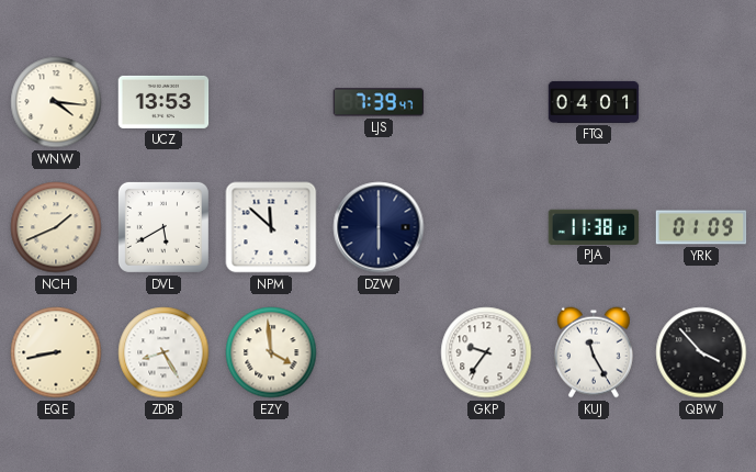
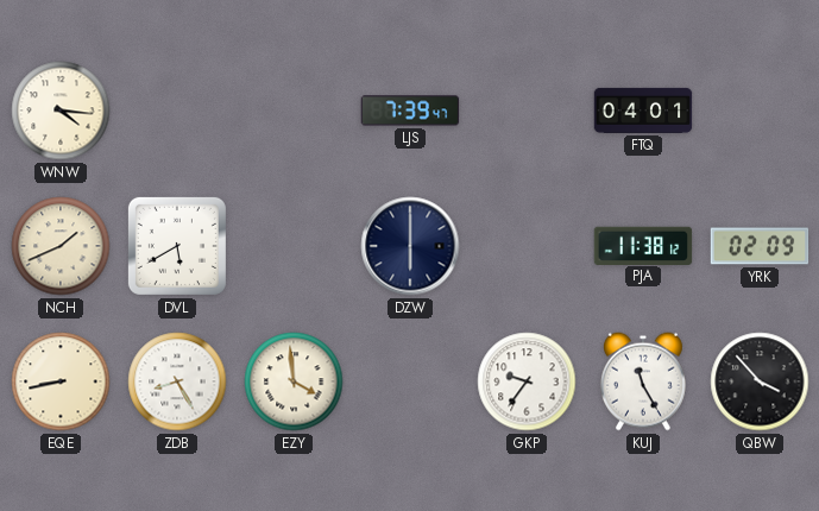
UCZ: 13:53 -> none (163, 102)
NPM: 11:52 -> none (271, 227)
YRK: 01:09 -> 02:09 (760, 246)
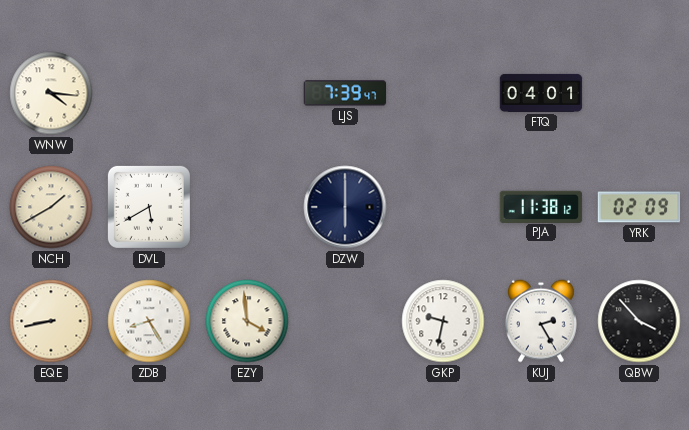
NCH: 1:41 -> 1:40 (51, 207)
GKP: 9:36 -> 9:32 (443, 321)
KUJ: 11:25 -> 2:25 (541, 321)
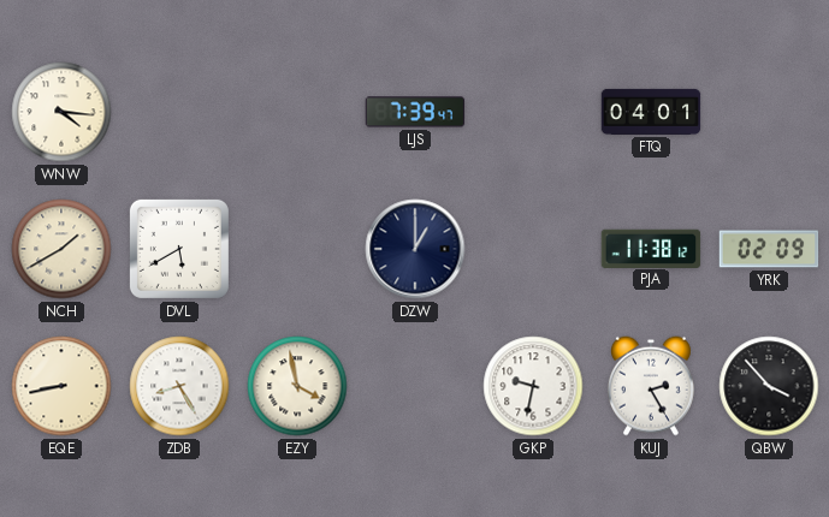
DZW: 6:00 -> 1:00 (415, 249)
EZY: 3:59 -> 3:58 (297, 386)
